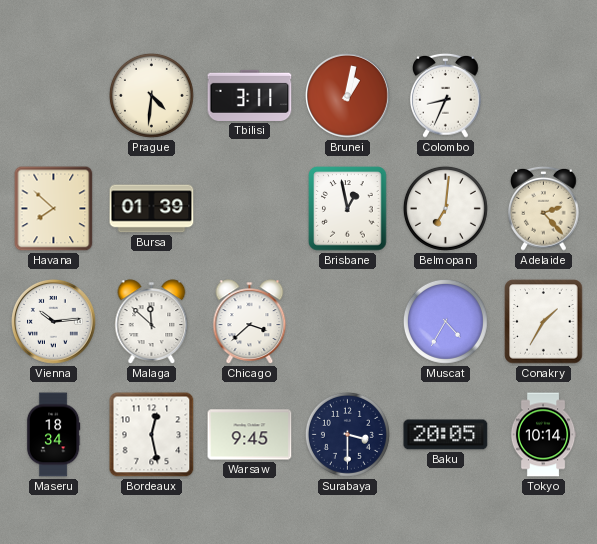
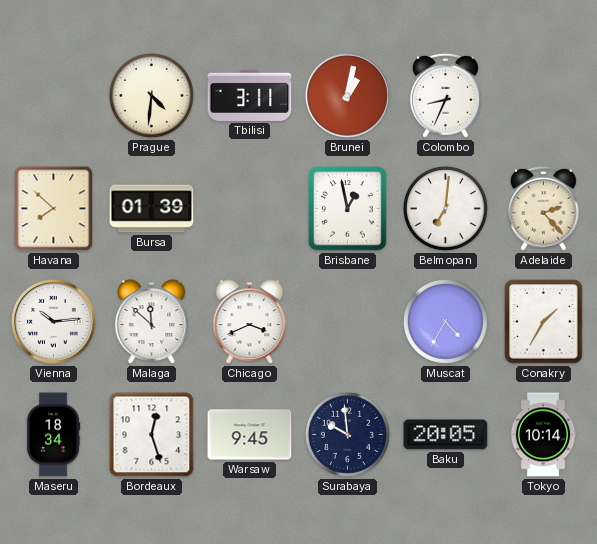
Chicago: 3:38 -> 3:41 (250, 322)
Bordeaux: 12:28 -> 12:27 (152, 435)
Surabaya: 3:30 -> 9:59 (347, 434)
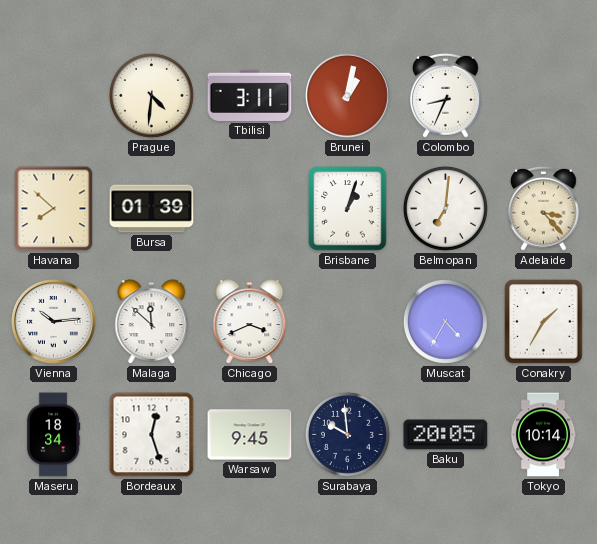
Brisbane: 12:58 -> 1:03 (348, 209)
Adelaide: 2:23 -> 3:23 (544, 208)
